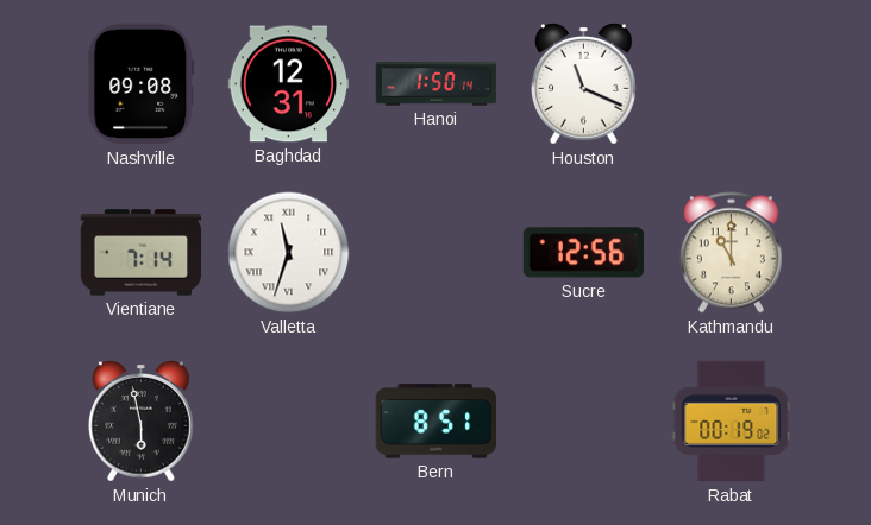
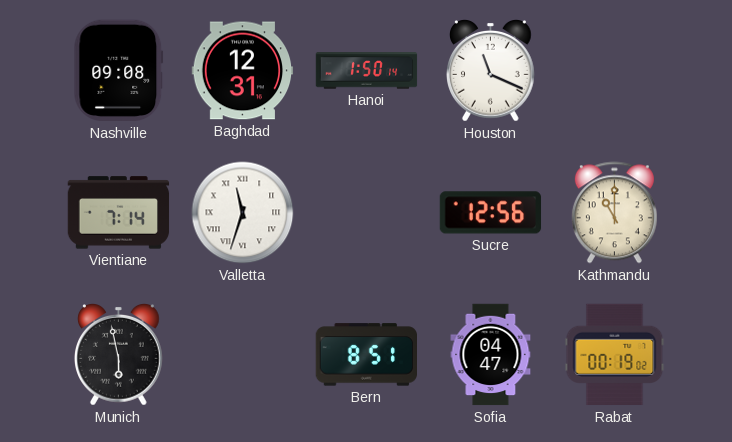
Sofia: none -> 04:47 (491, 355)
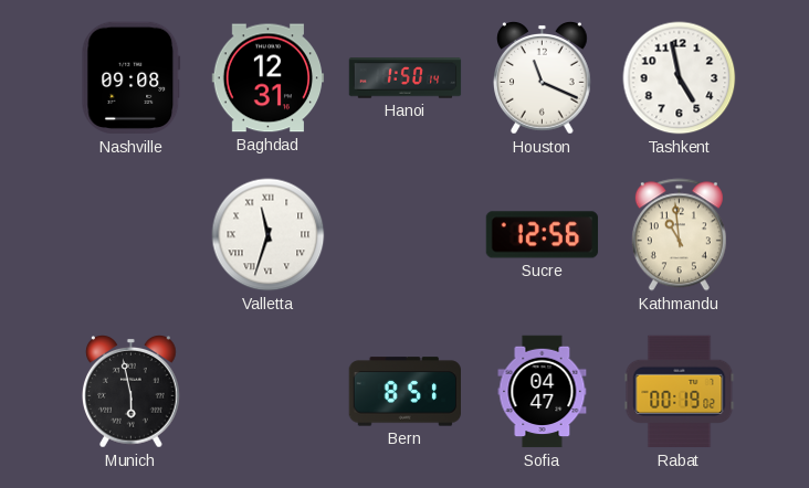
Tashkent: none -> 4:58 (680, 78)
Vientiane: 7:14 -> none (119, 213)
Kathmandu: 11:00 -> 10:59 (679, 235)
